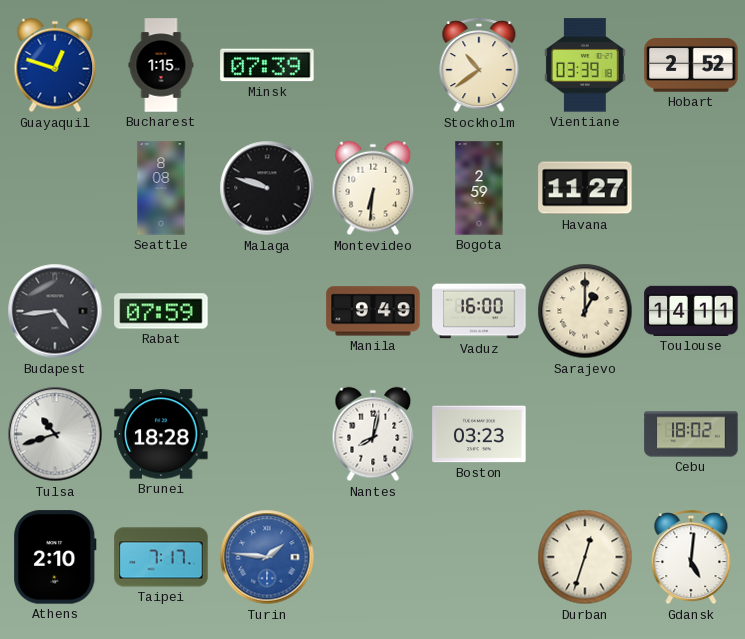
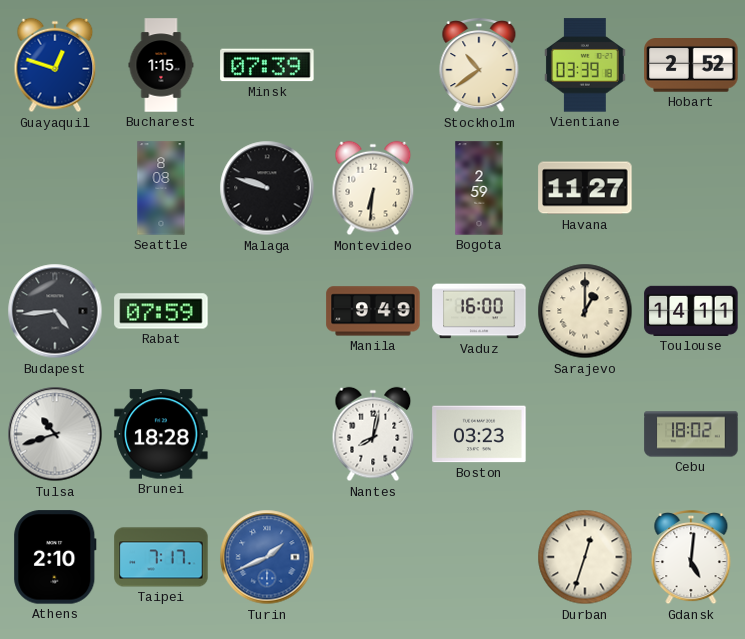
Turin: 1:46 -> 1:41 (267, 557)
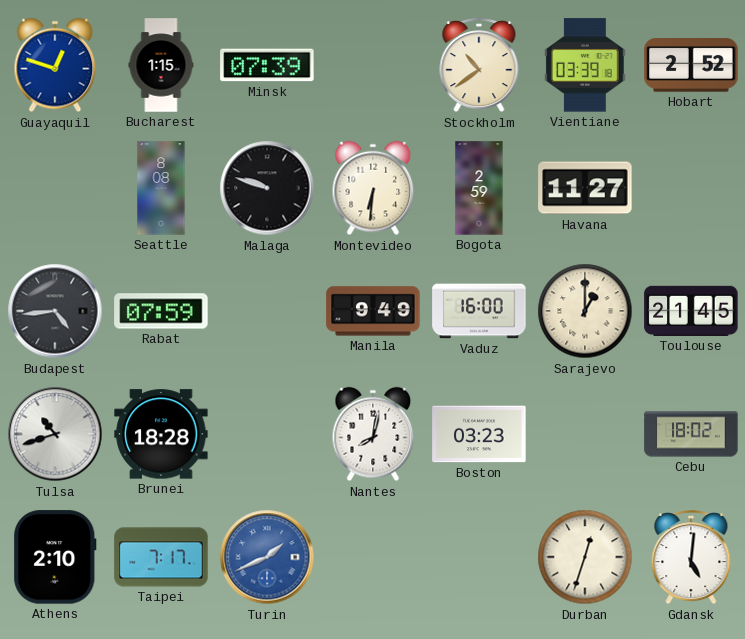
Toulouse: 14:11 -> 21:45 (691, 311)
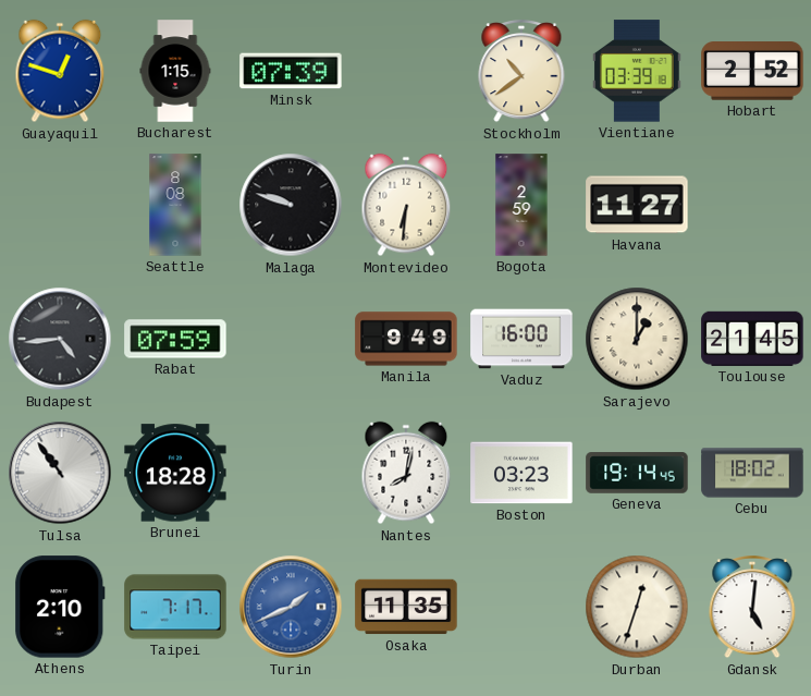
Tulsa: 10:42 -> 10:54 (60, 473)
Geneva: none -> 19:14 (637, 473)
Osaka: none -> 11:35 (406, 607)
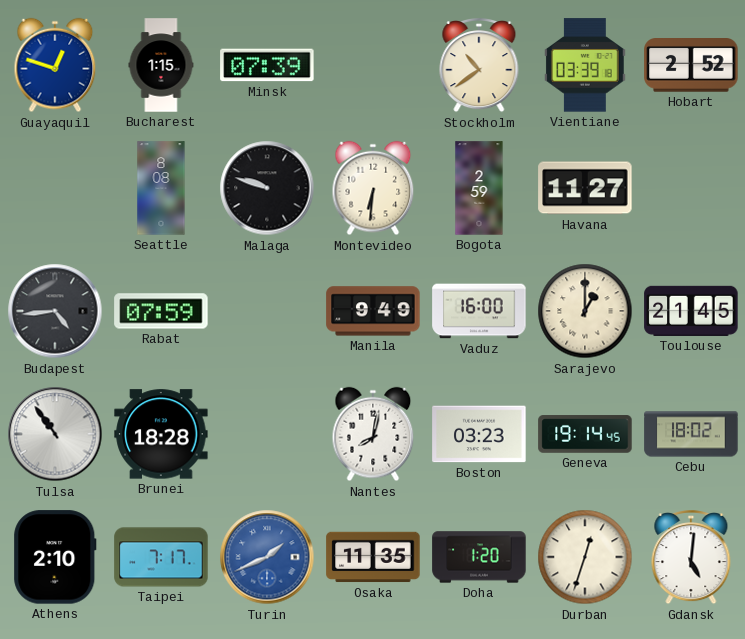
Doha: none -> 1:20 (479, 557)
